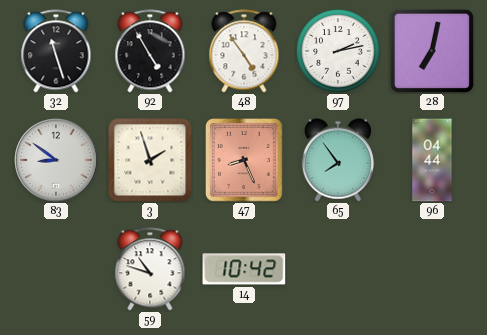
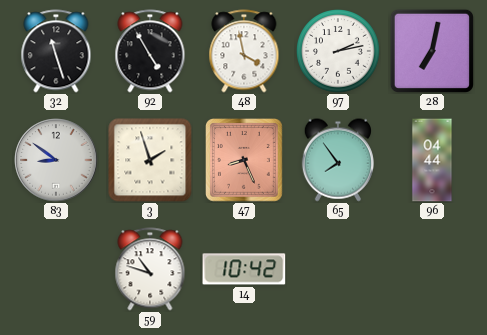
48: 4:54 -> 3:58 (244, 51)
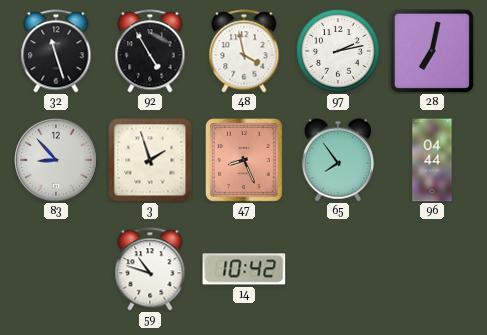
83: 8:51 -> 8:53 (56, 160)
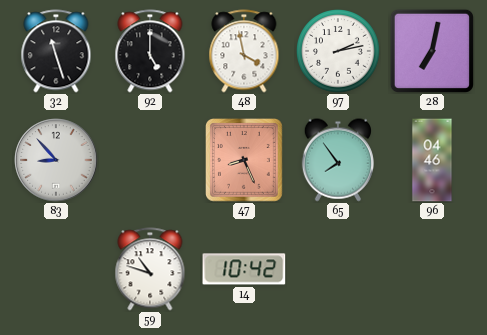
92: 4:55 -> 5:00 (150, 51)
3: 1:57 -> none (150, 160)
96: 04:44 -> 04:46 (432, 160)
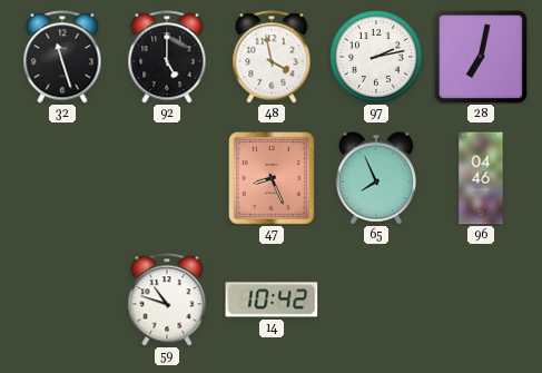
83: 8:53 -> none (56, 160)
65: 7:54 -> 7:56 (376, 178)
